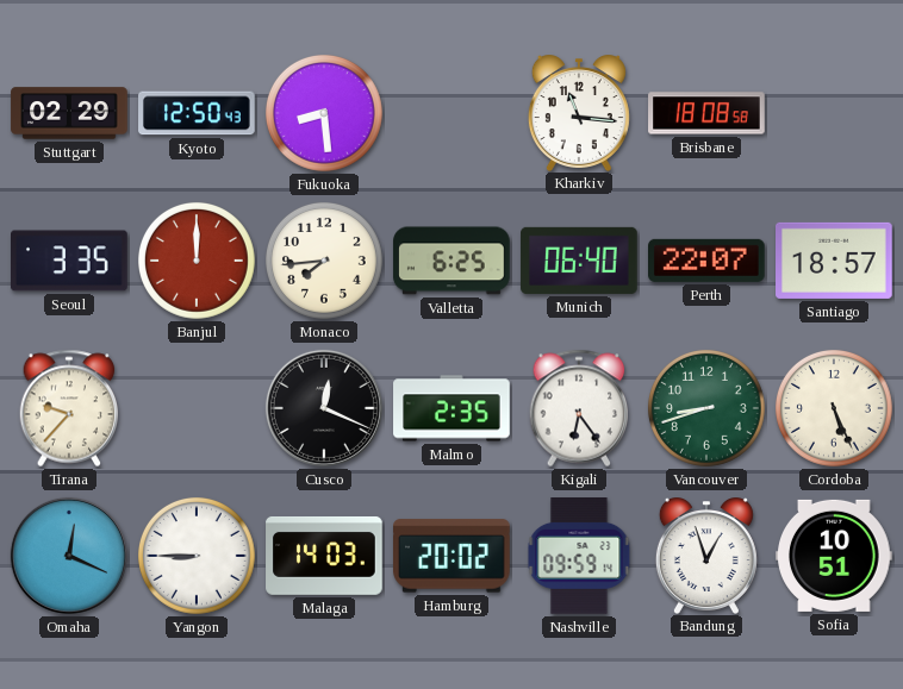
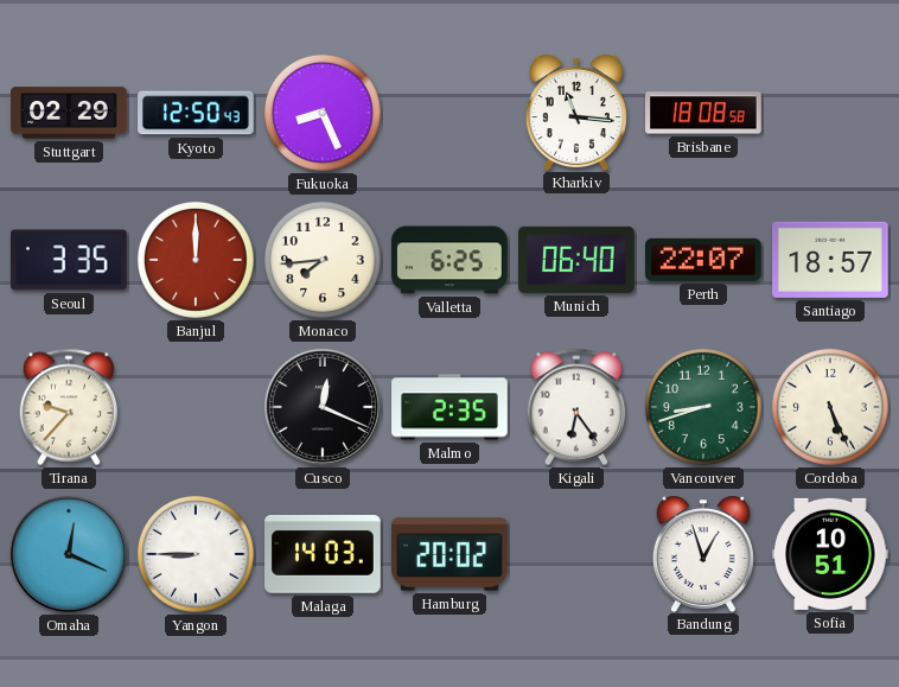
Fukuoka: 8:29 -> 8:26 (323, 113)
Nashville: 09:59 -> none (579, 557)
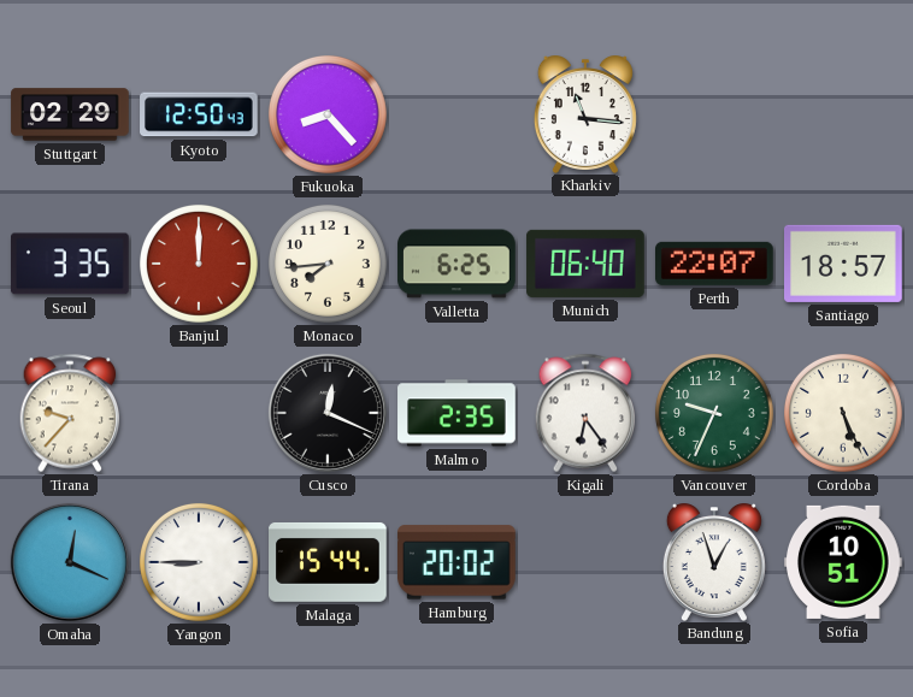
Fukuoka: 8:26 -> 8:23 (328, 114)
Brisbane: 18:08 -> none (703, 113)
Vancouver: 8:42 -> 9:34 (714, 413)
Malaga: 14:03 -> 15:44 (328, 562)
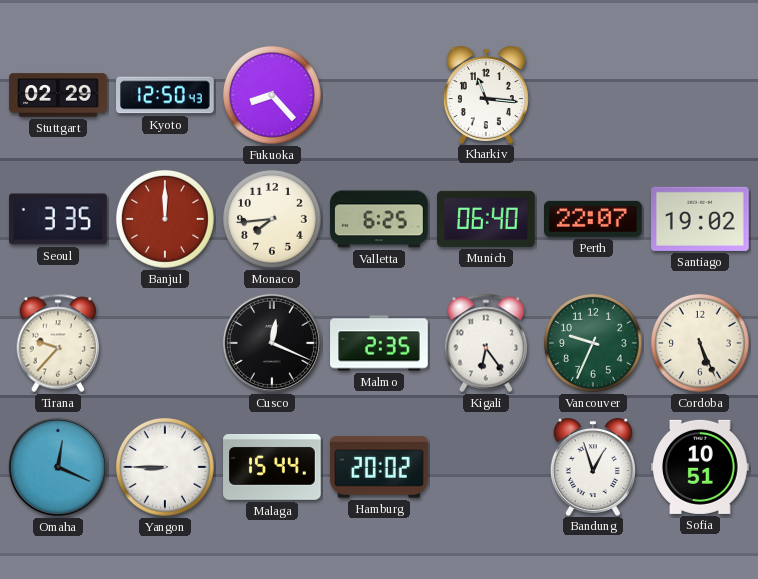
Santiago: 18:57 -> 19:02 (701, 219)
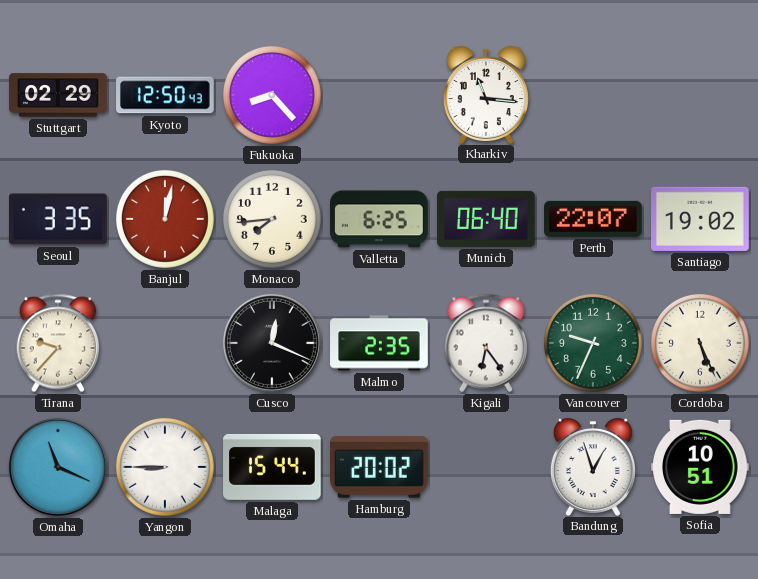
Banjul: 12:00 -> 12:02 (165, 219)
Omaha: 12:19 -> 11:19 (58, 467)
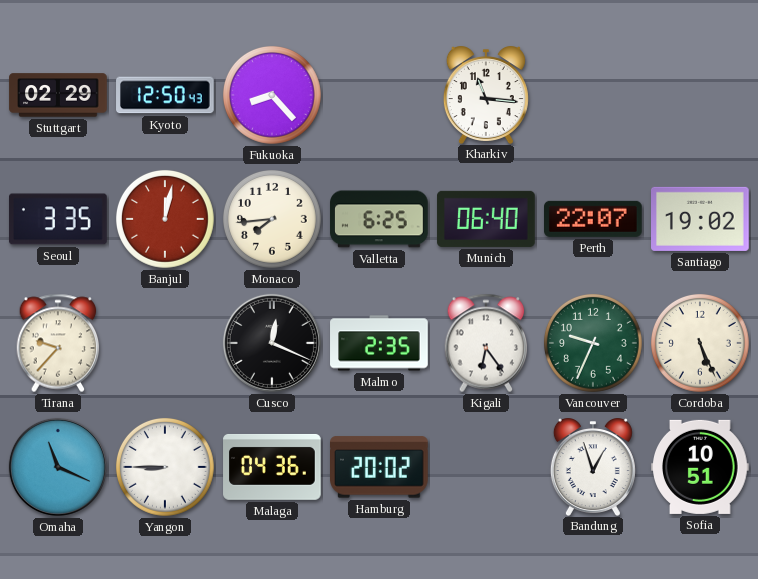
Malaga: 15:44 -> 04:36 (272, 467)
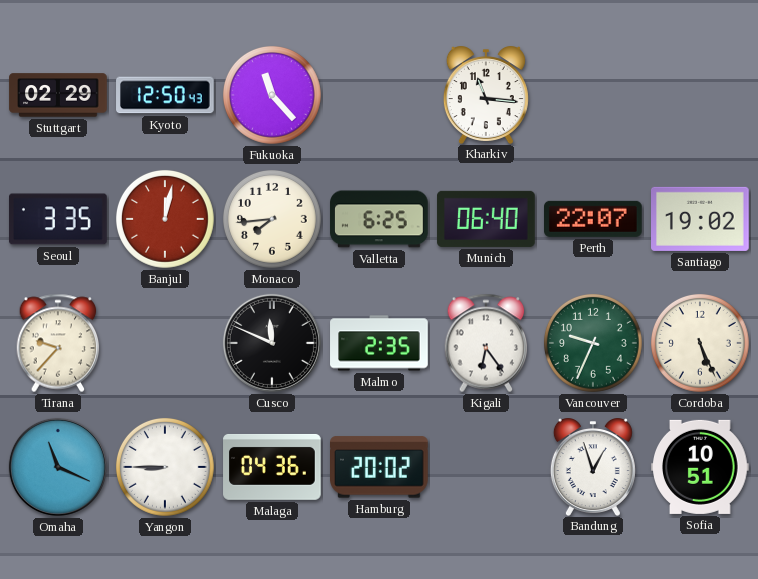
Fukuoka: 8:23 -> 11:23 (272, 95)
Cusco: 12:19 -> 11:49 (272, 343)
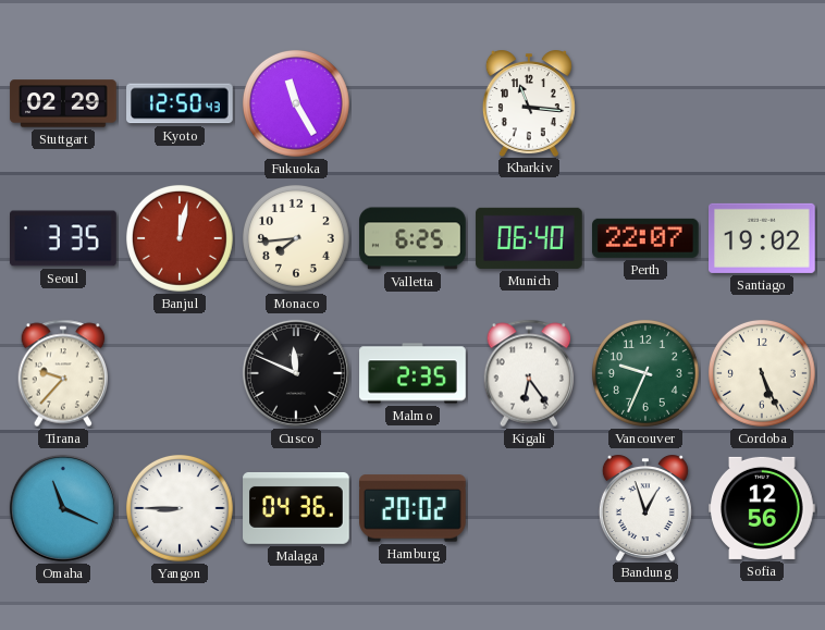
Fukuoka: 11:23 -> 11:25 (296, 103)
Sofia: 10:51 -> 12:56 (762, 508)
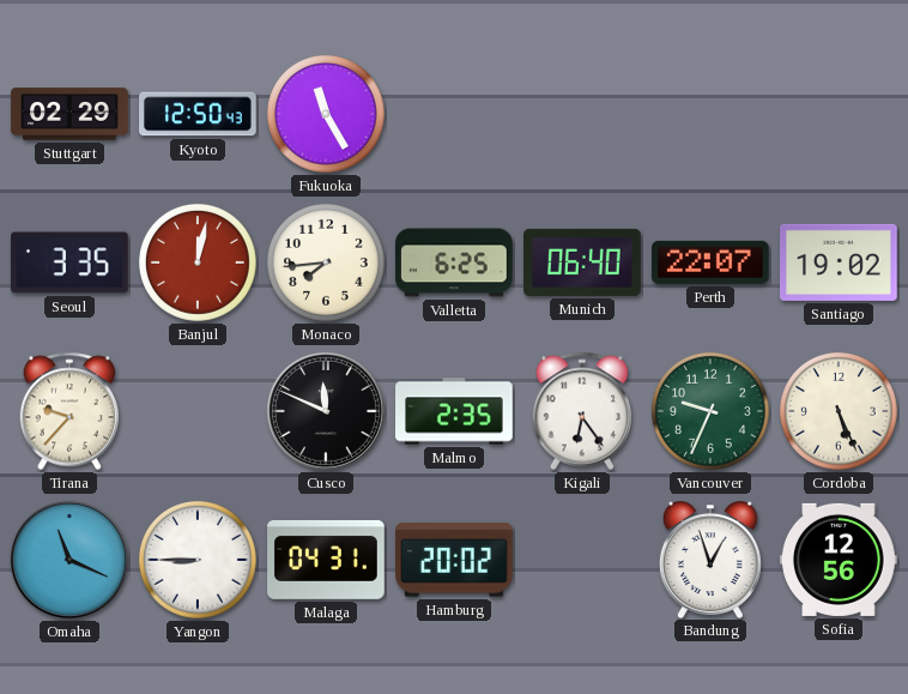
Kharkiv: 11:16 -> none (529, 103)
Malaga: 04:36 -> 04:31 (326, 560)
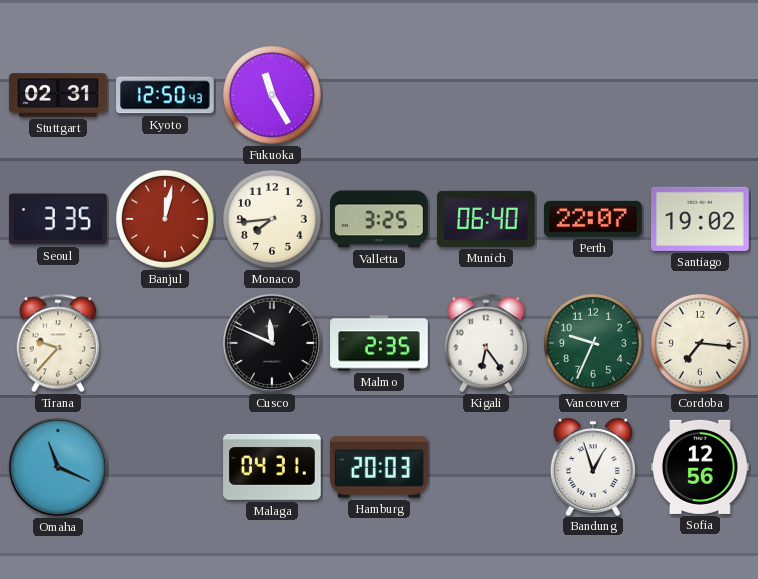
Stuttgart: 02:29 -> 02:31 (58, 95)
Valletta: 6:25 -> 3:25 (379, 219)
Cordoba: 5:26 -> 7:16 (700, 343)
Yangon: 8:45 -> none (198, 560)
Hamburg: 20:02 -> 20:03 (380, 467)
